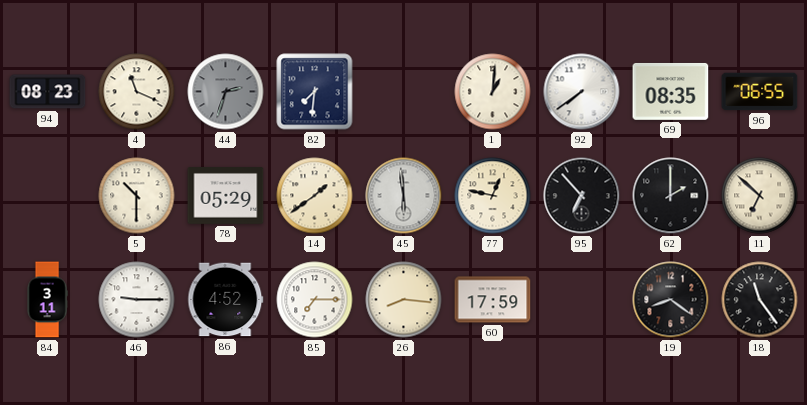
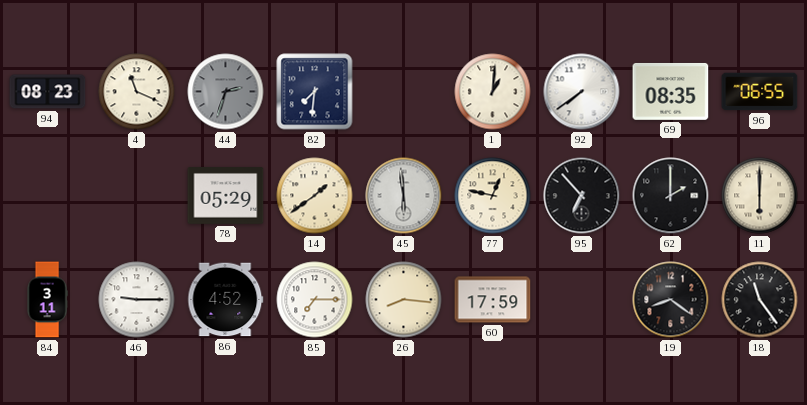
5: 10:30 -> none (137, 196)
11: 6:52 -> 6:00 (760, 196)
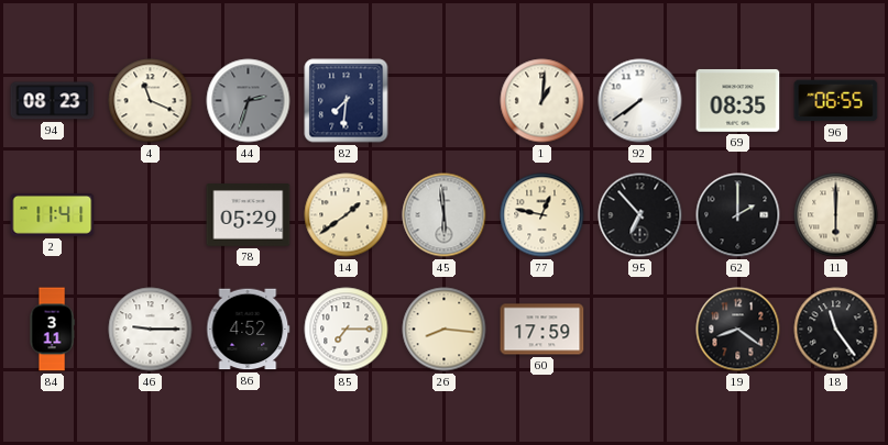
2: none -> 11:41 (53, 214)
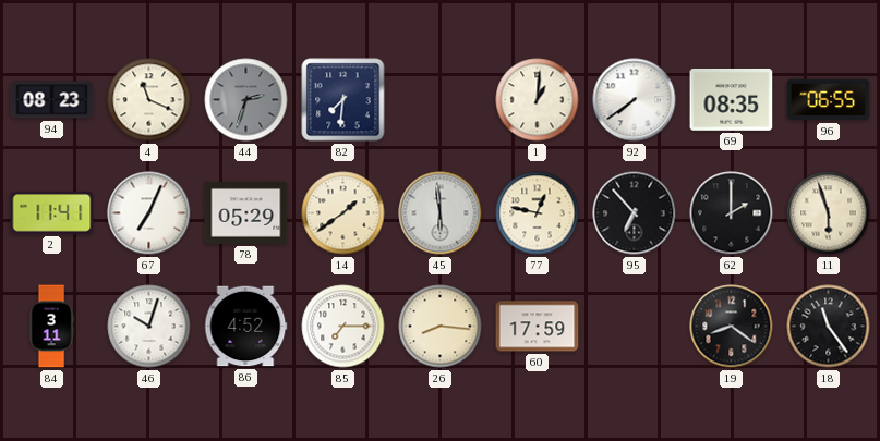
67: none -> 7:04 (149, 213)
11: 6:00 -> 5:57 (829, 213)
46: 9:15 -> 10:03 (149, 327)
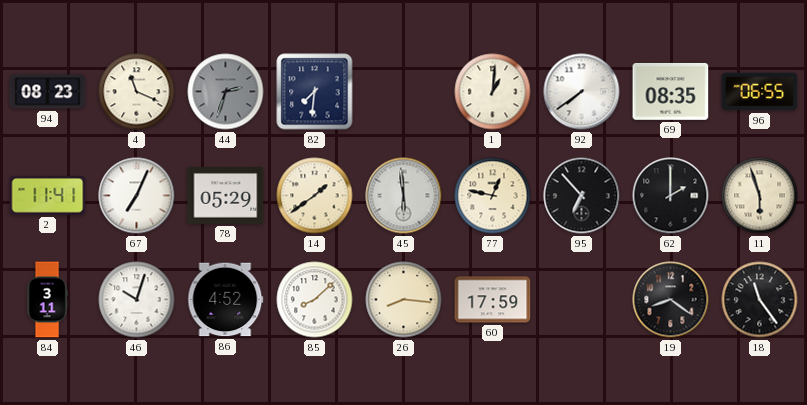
85: 7:15 -> 8:08 (315, 300)
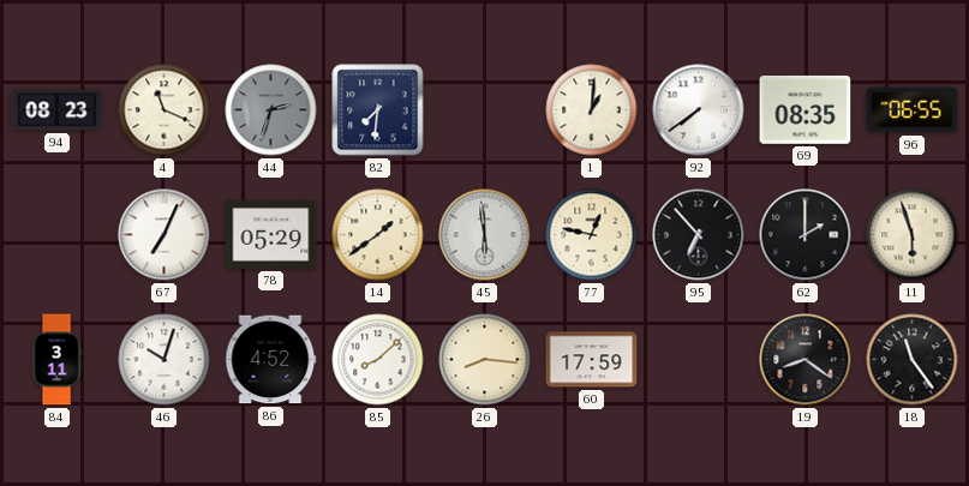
2: 11:41 -> none (48, 195)
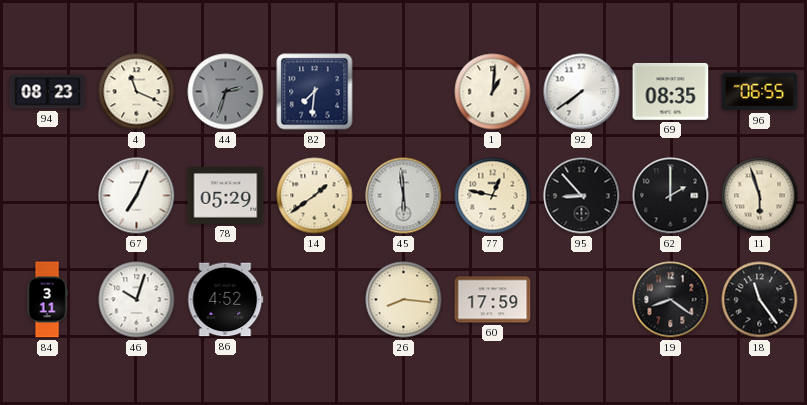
95: 6:53 -> 8:53 (582, 196)
85: 8:08 -> none (378, 360)
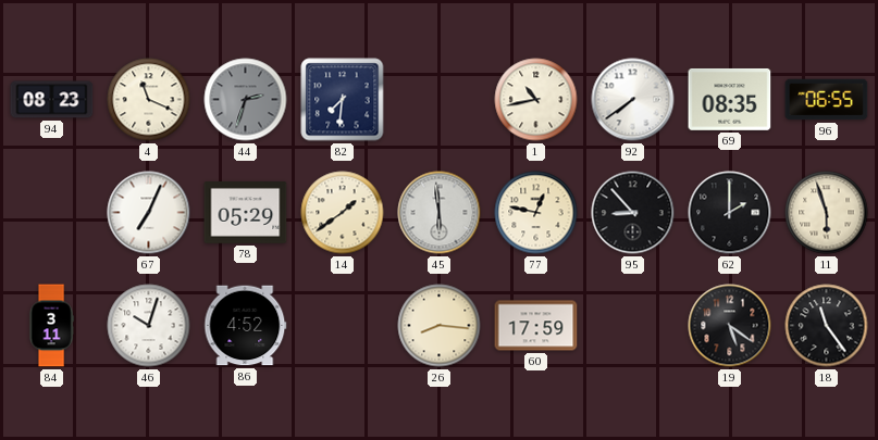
1: 1:01 -> 10:43 (536, 100)
19: 8:21 -> 5:21 (730, 326)
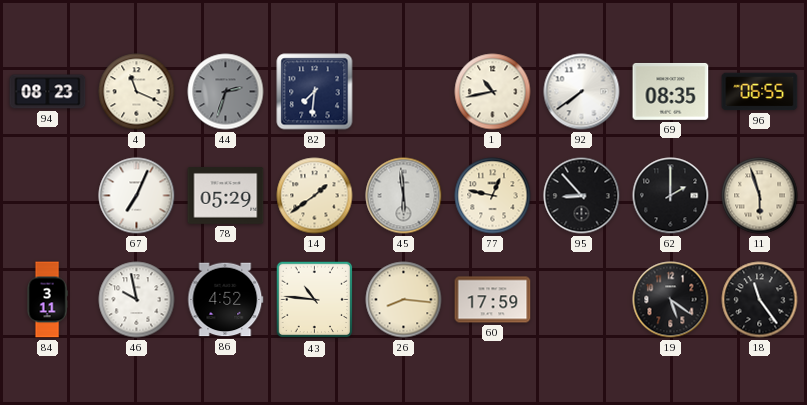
46: 10:03 -> 9:58 (137, 300)
43: none -> 10:46 (315, 300)
